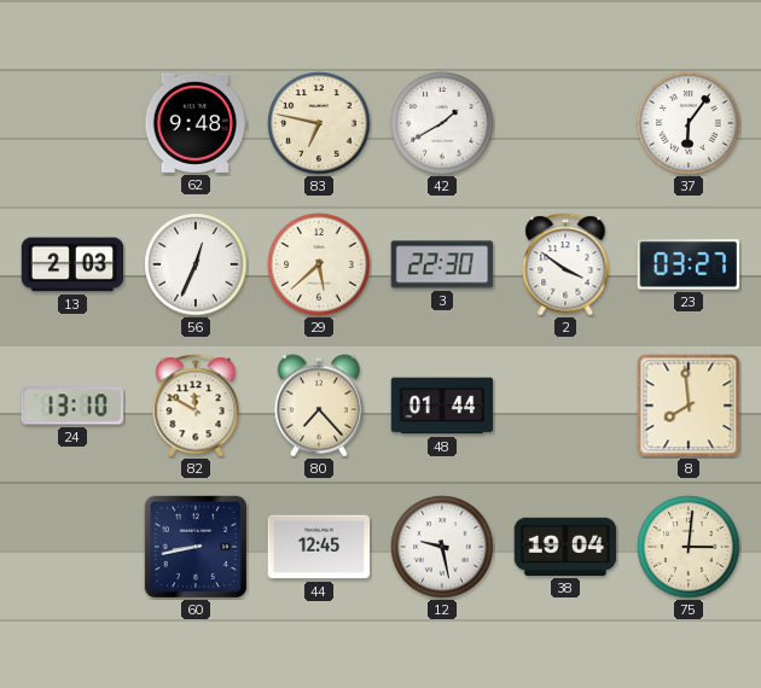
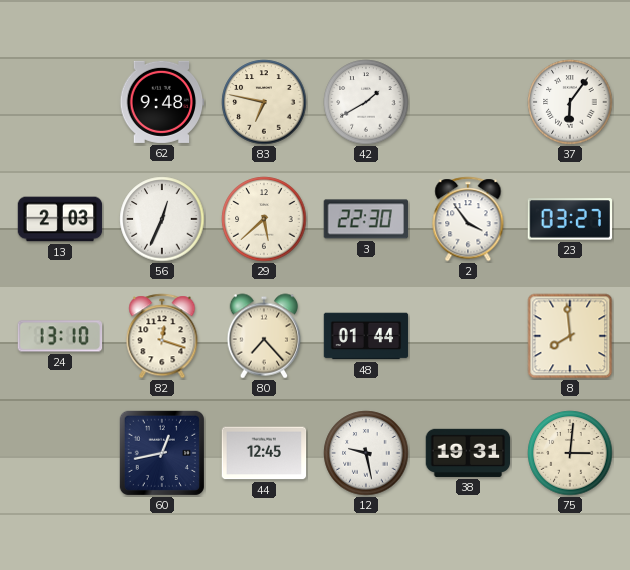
2: 3:51 -> 3:54 (468, 219)
82: 11:50 -> 12:18 (162, 336)
60: 8:43 -> 12:43 (162, 453)
38: 19:04 -> 19:31 (468, 453)
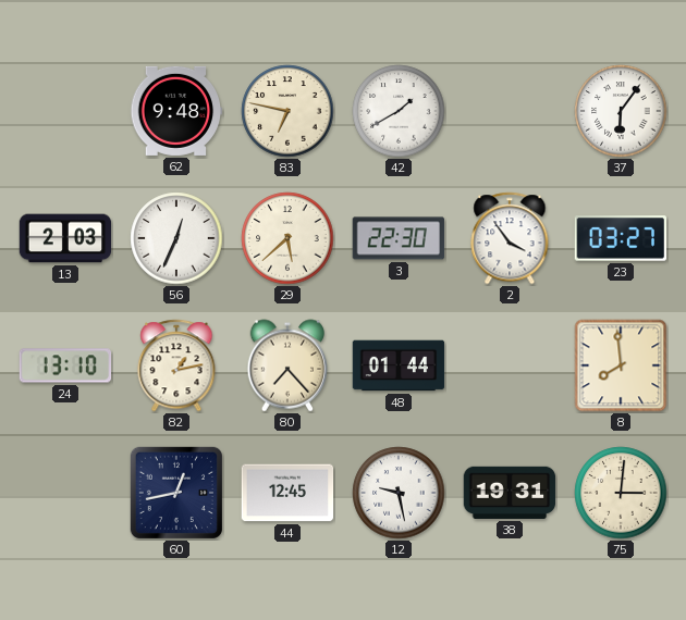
82: 12:18 -> 1:13 (176, 365)
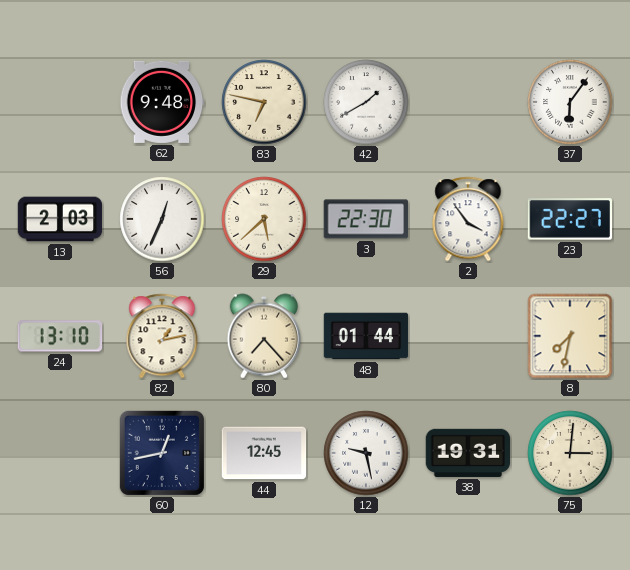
23: 03:27 -> 22:27 (570, 219)
8: 7:59 -> 7:32 (570, 336)
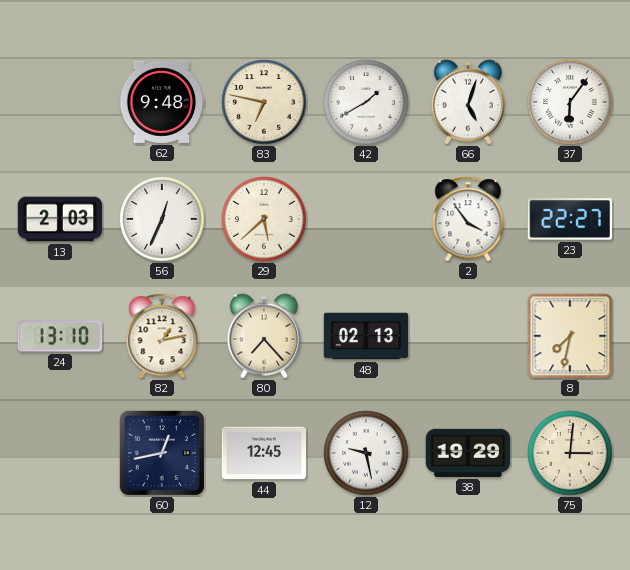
66: none -> 5:03 (468, 102)
3: 22:30 -> none (366, 219)
48: 01:44 -> 02:13 (366, 336)
38: 19:31 -> 19:29 (468, 453)
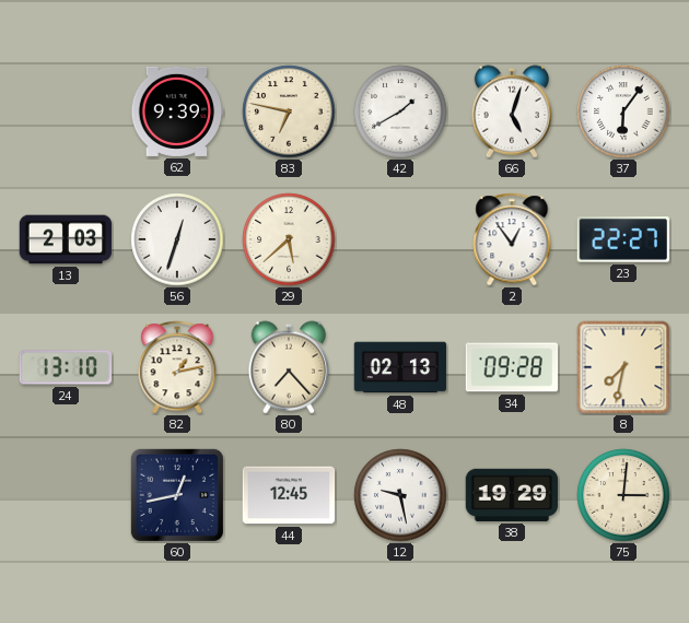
62: 9:48 -> 9:39 (177, 111)
56: 12:34 -> 12:33 (177, 239)
2: 3:54 -> 12:54 (512, 239)
34: none -> 09:28 (512, 367)
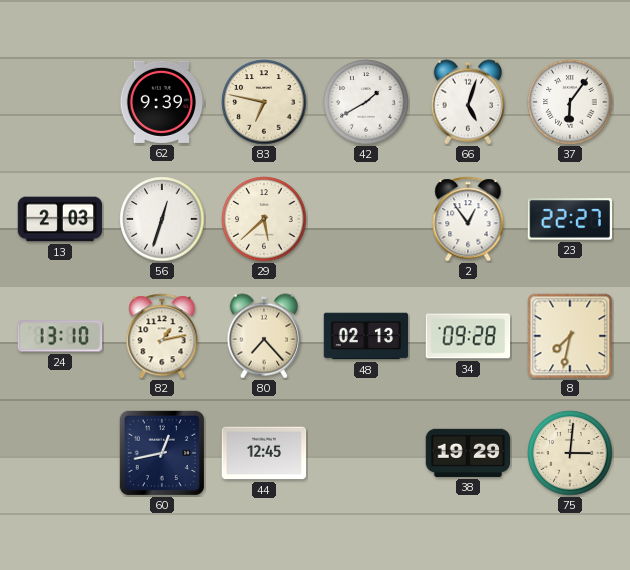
12: 9:28 -> none (400, 495)
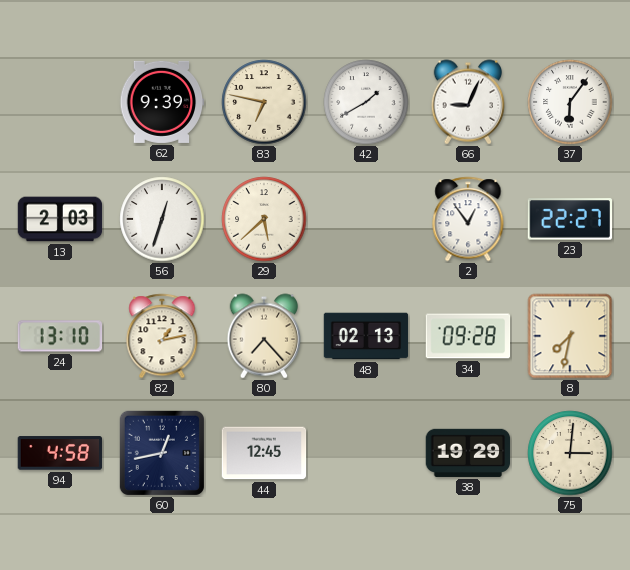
66: 5:03 -> 9:04 (468, 102)
94: none -> 4:58 (60, 453)
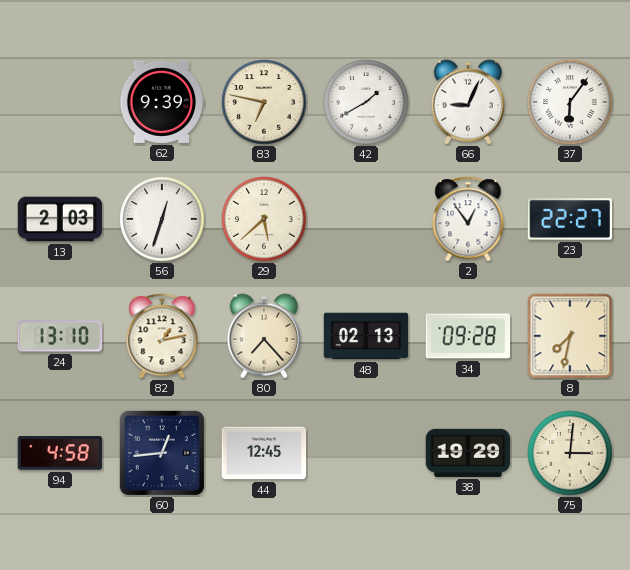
60: 12:43 -> 12:44 (162, 453)
